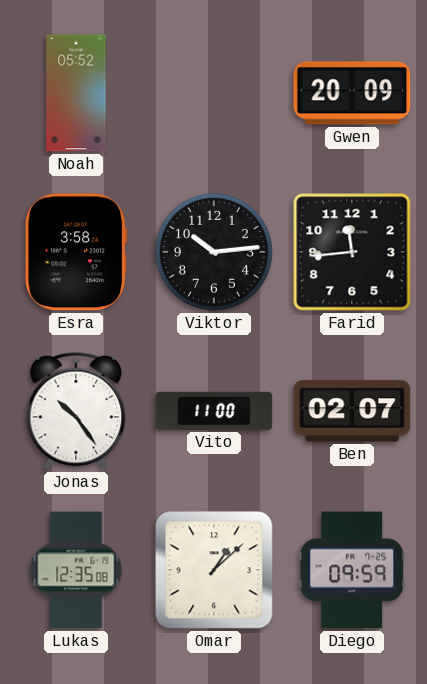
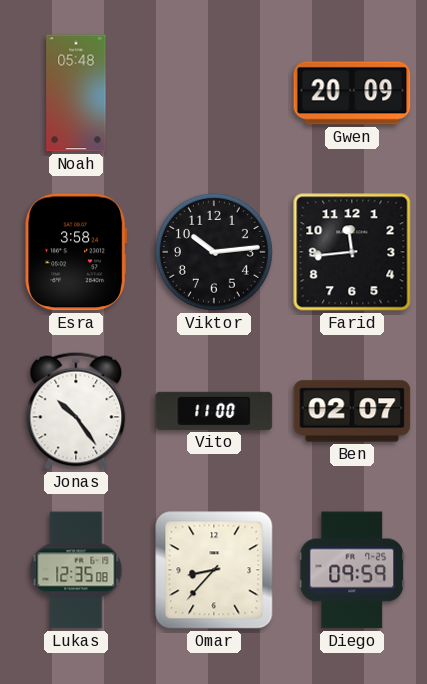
Noah: 05:52 -> 05:48 (76, 93)
Omar: 1:08 -> 8:37 (214, 570)
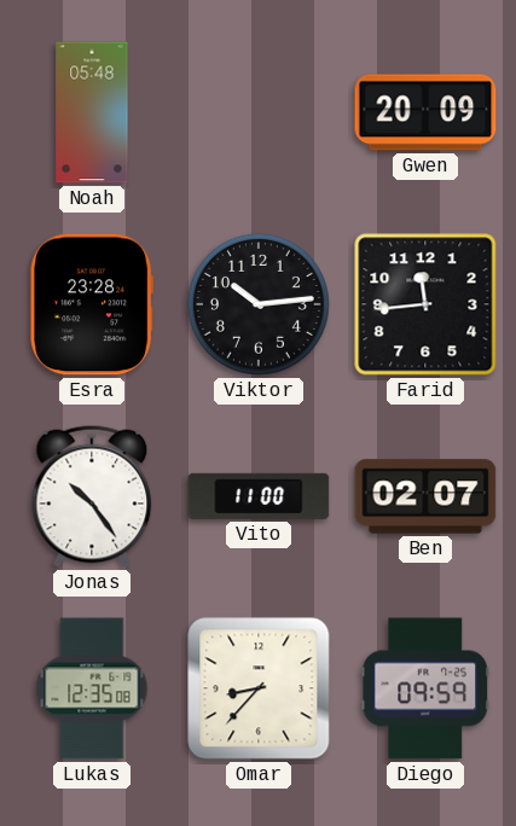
Esra: 3:58 -> 23:28 (92, 304)
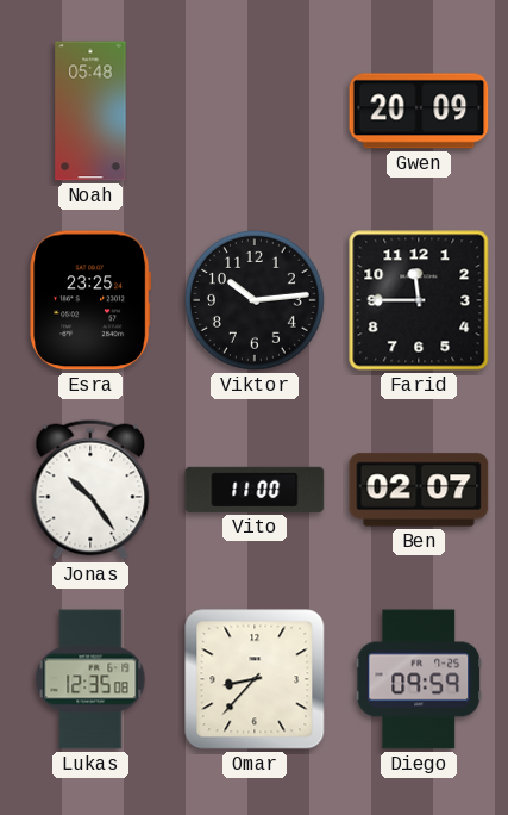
Esra: 23:28 -> 23:25 (90, 300)
Farid: 11:44 -> 11:45 (419, 300)
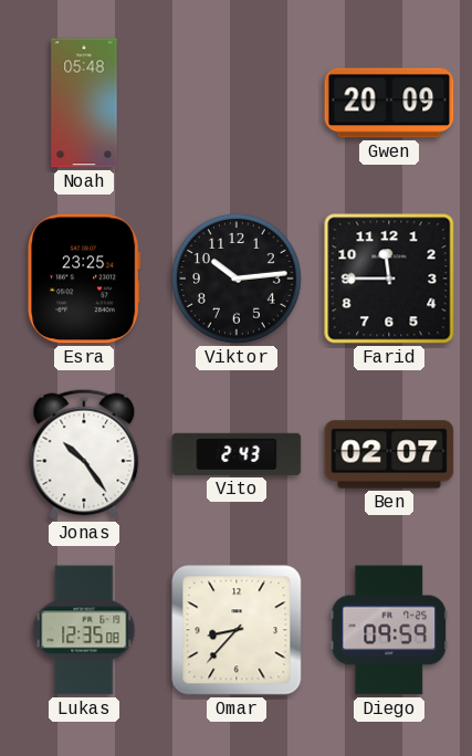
Vito: 11:00 -> 2:43 (237, 454)
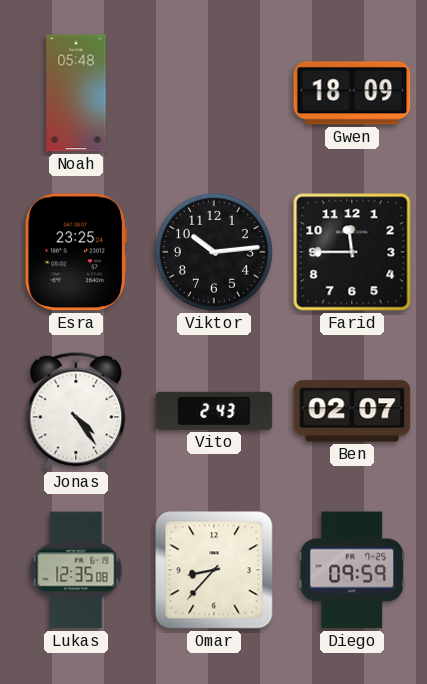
Gwen: 20:09 -> 18:09 (352, 93)
Jonas: 10:24 -> 4:24 (76, 411)
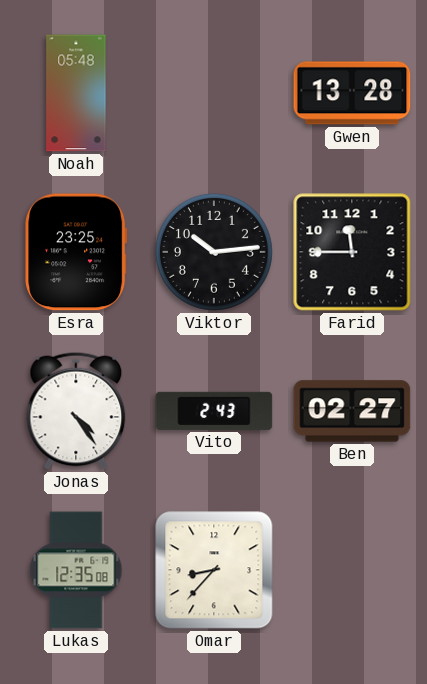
Gwen: 18:09 -> 13:28 (352, 93)
Ben: 02:07 -> 02:27 (352, 411)
Diego: 09:59 -> none (352, 570)
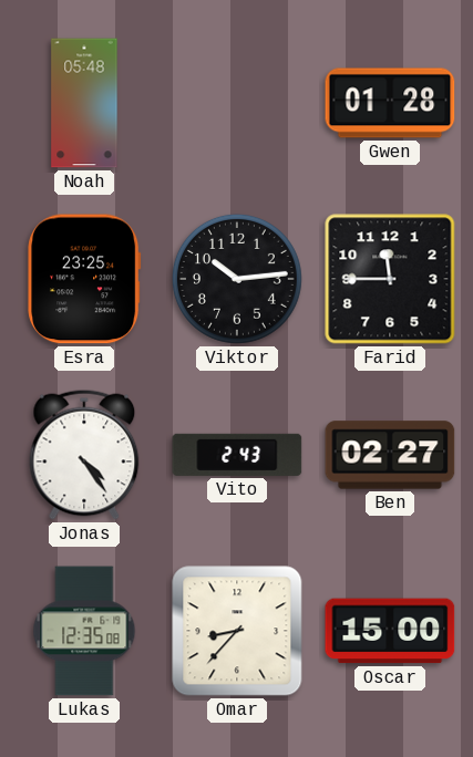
Gwen: 13:28 -> 01:28 (390, 103)
Oscar: none -> 15:00 (390, 631)
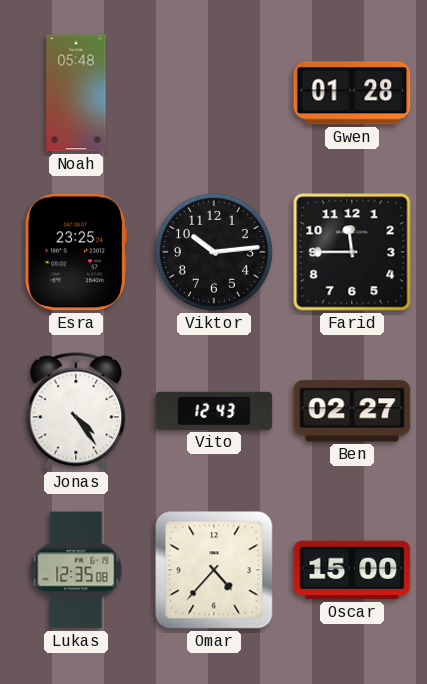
Vito: 2:43 -> 12:43 (214, 411)
Omar: 8:37 -> 4:37 (214, 570)
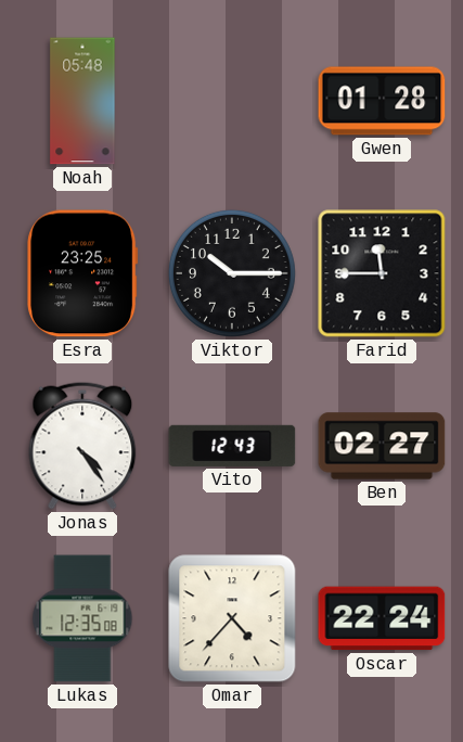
Viktor: 10:14 -> 10:15 (232, 273)
Oscar: 15:00 -> 22:24 (382, 618)
